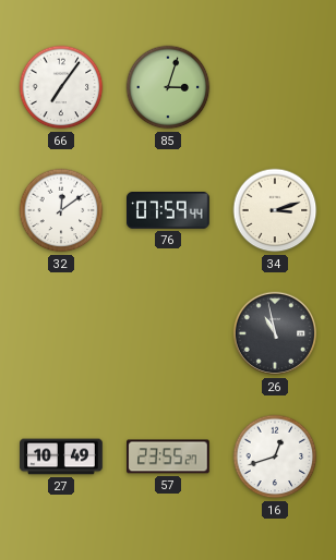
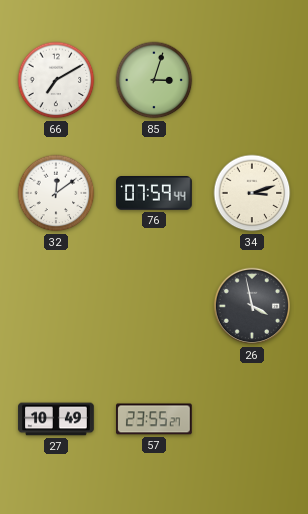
66: 7:06 -> 7:10 (56, 80)
26: 10:58 -> 3:58 (252, 306)
16: 12:42 -> none (275, 456)
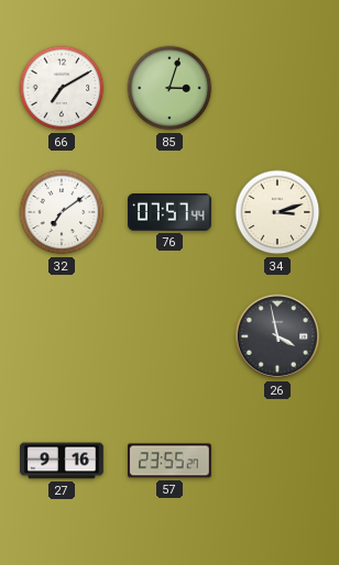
32: 12:09 -> 7:09 (62, 212)
76: 07:59 -> 07:57 (171, 213)
27: 10:49 -> 9:16 (62, 461)
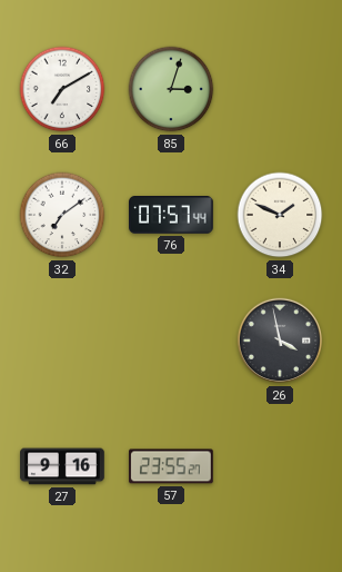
34: 3:12 -> 1:49 (280, 215)
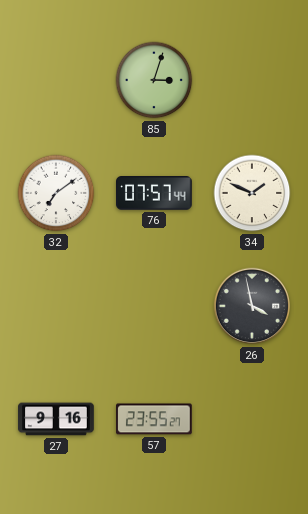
66: 7:10 -> none (62, 89)
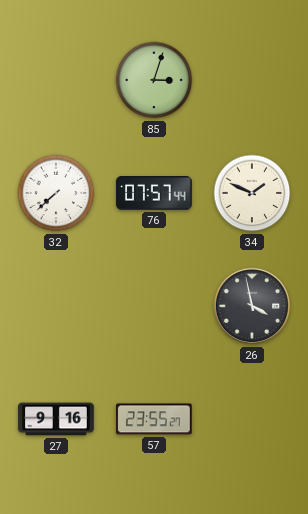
32: 7:09 -> 7:38 (56, 193)
